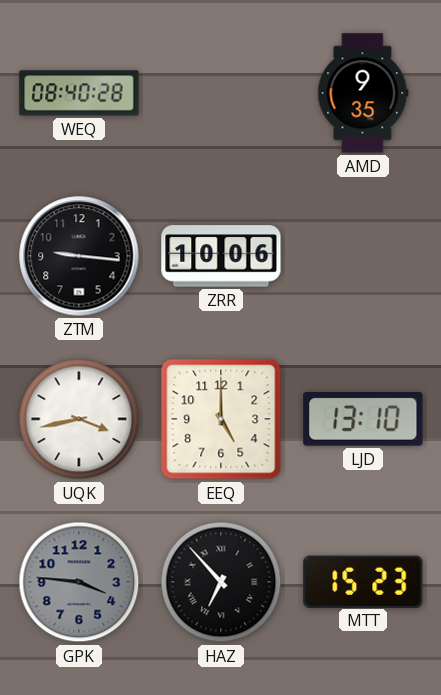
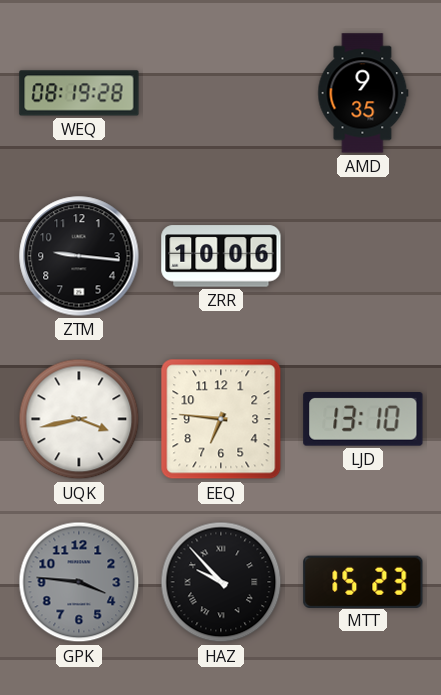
WEQ: 08:40 -> 08:19 (79, 93)
EEQ: 5:00 -> 6:46 (221, 419)
HAZ: 6:53 -> 9:53 (221, 582)
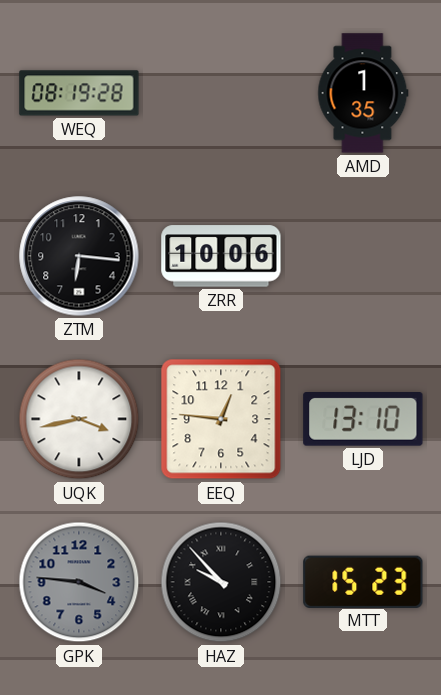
AMD: 9:35 -> 1:35 (363, 93)
ZTM: 9:16 -> 6:16 (79, 256)
EEQ: 6:46 -> 12:46 (221, 419)
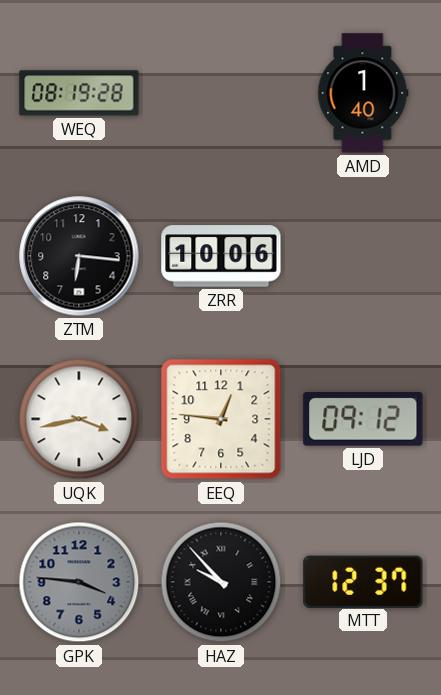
AMD: 1:35 -> 1:40 (363, 93)
LJD: 13:10 -> 09:12 (363, 420)
MTT: 15:23 -> 12:37 (363, 581)
